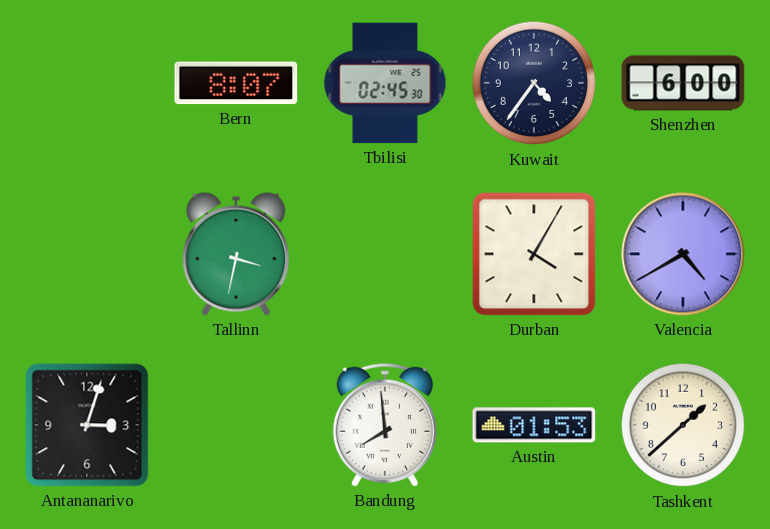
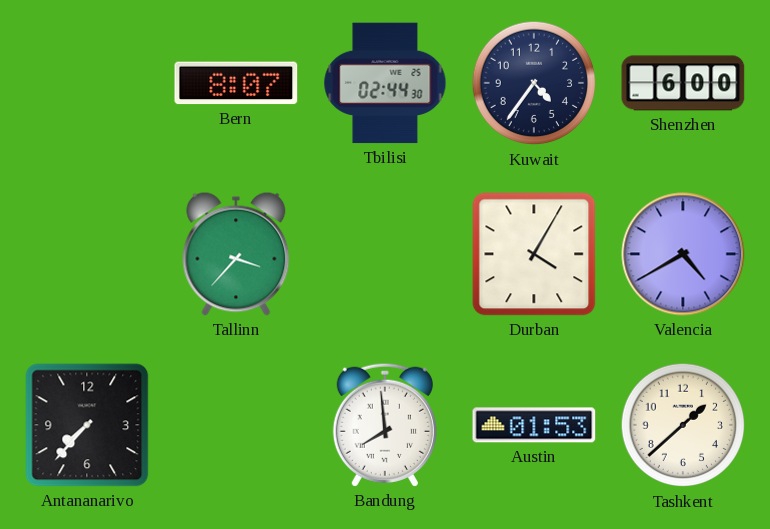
Tbilisi: 02:45 -> 02:44 (385, 83)
Tallinn: 3:32 -> 3:37 (236, 254)
Antananarivo: 3:03 -> 7:37 (87, 425)
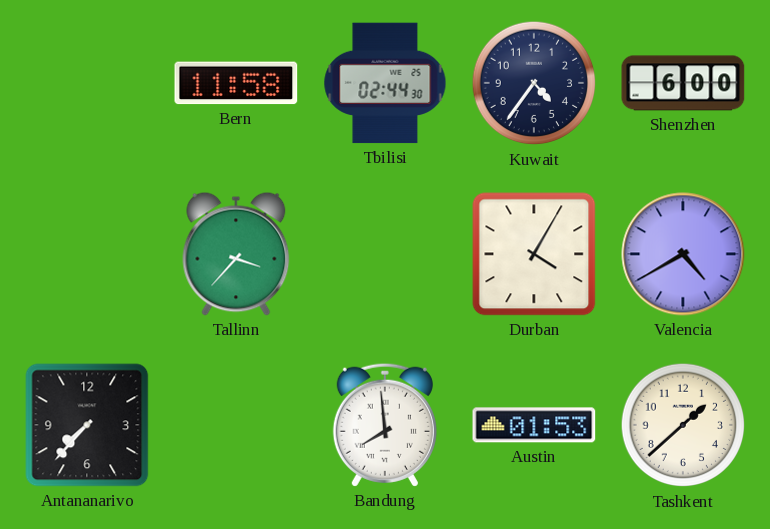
Bern: 8:07 -> 11:58 (236, 83)
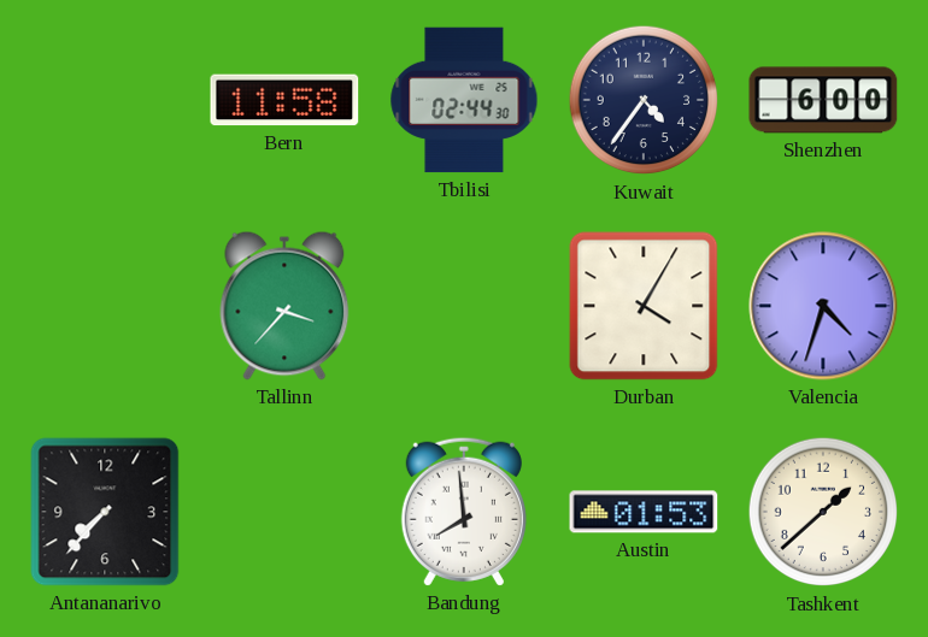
Valencia: 4:40 -> 4:33 (823, 306)
